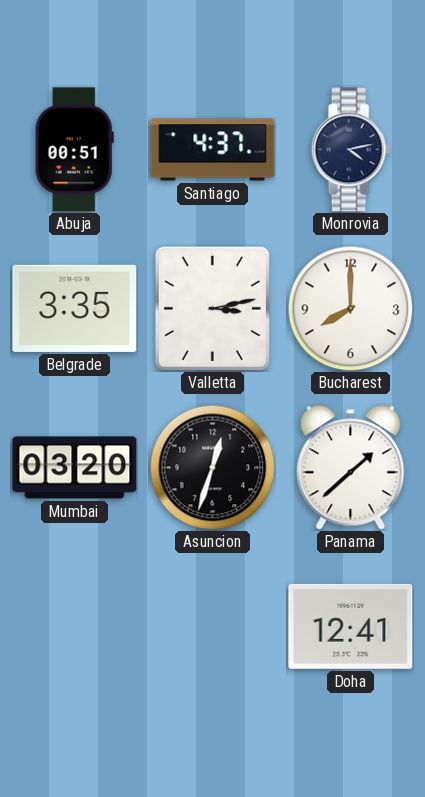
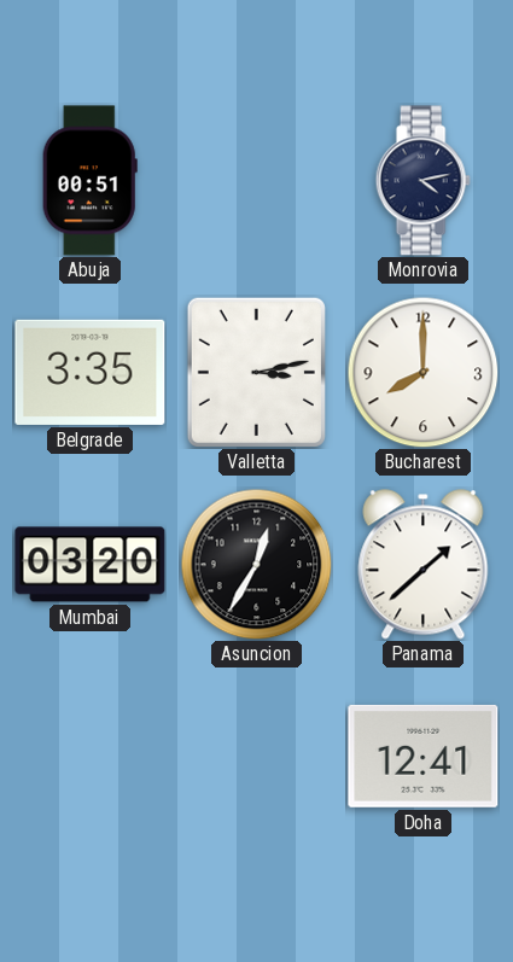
Santiago: 4:37 -> none (213, 150)
Asuncion: 12:33 -> 12:35 (256, 564)
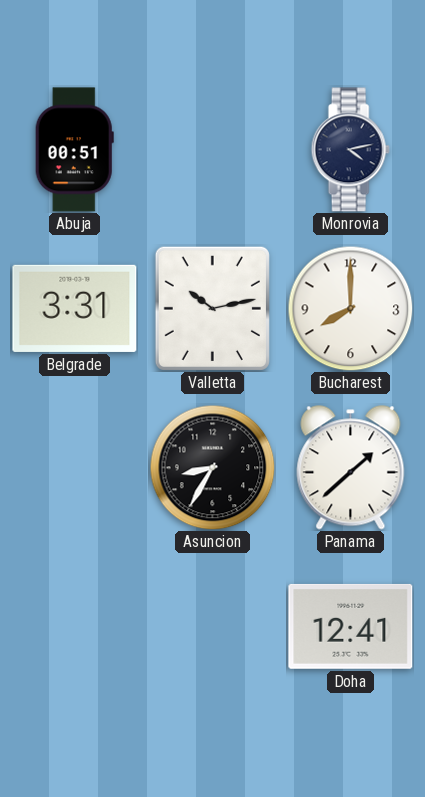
Belgrade: 3:35 -> 3:31 (75, 308)
Valletta: 3:13 -> 10:13 (212, 308)
Mumbai: 03:20 -> none (91, 565)
Asuncion: 12:35 -> 8:35 (212, 467)
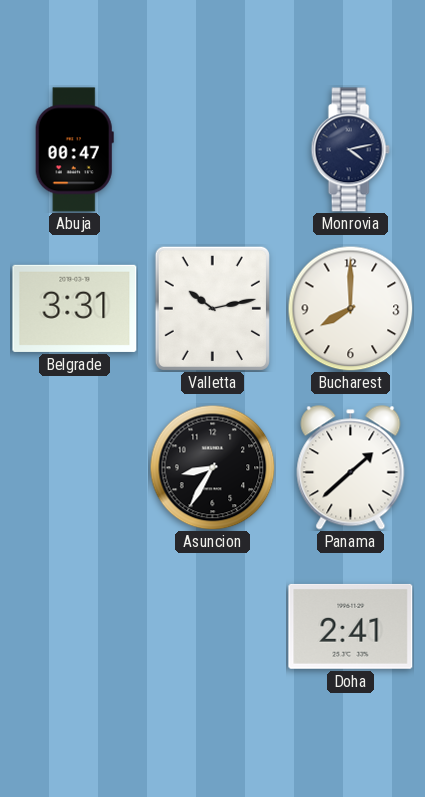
Abuja: 00:51 -> 00:47 (74, 150)
Doha: 12:41 -> 2:41 (351, 626)
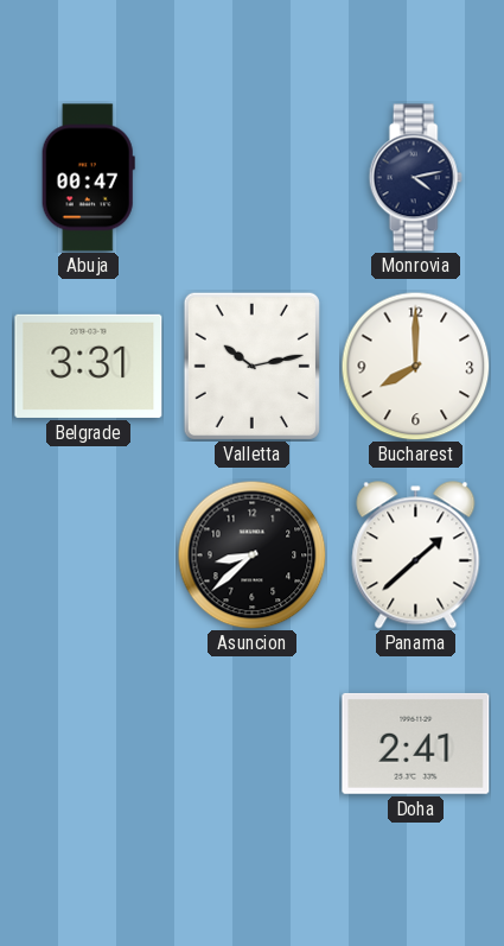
Asuncion: 8:35 -> 8:38 (251, 554)
